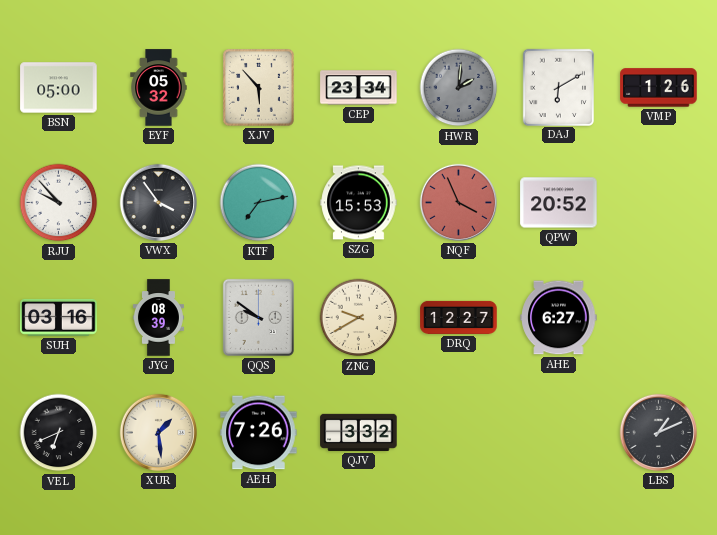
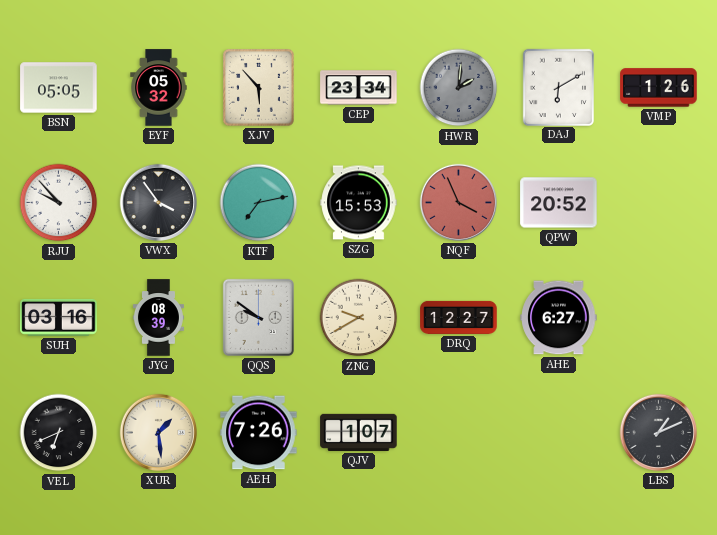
BSN: 05:00 -> 05:05 (59, 88)
QJV: 3:32 -> 1:07 (359, 432)
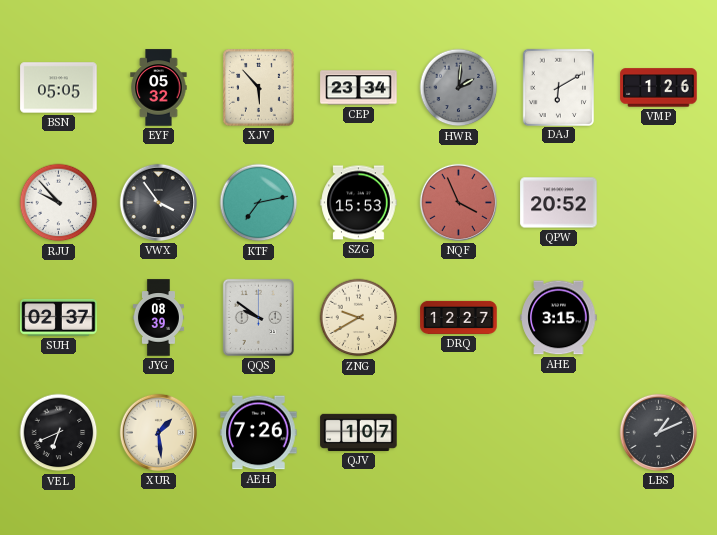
SUH: 03:16 -> 02:37 (59, 317)
AHE: 6:27 -> 3:15 (559, 318)
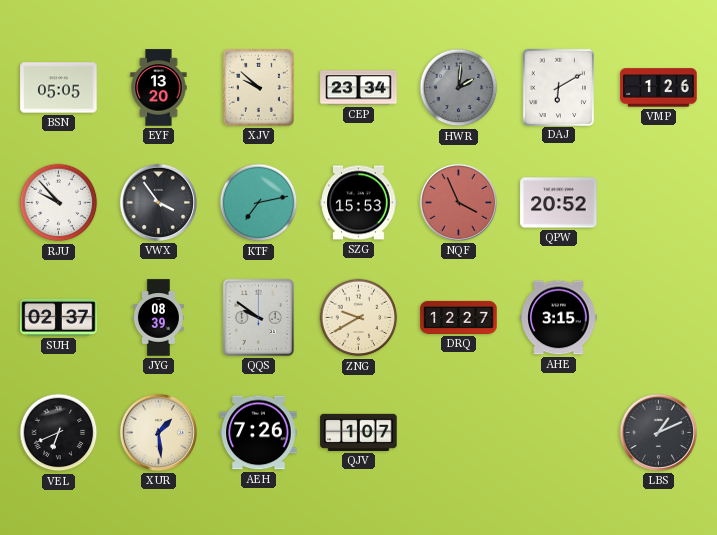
EYF: 05:32 -> 13:20 (159, 88)
XJV: 5:53 -> 9:52 (259, 88)
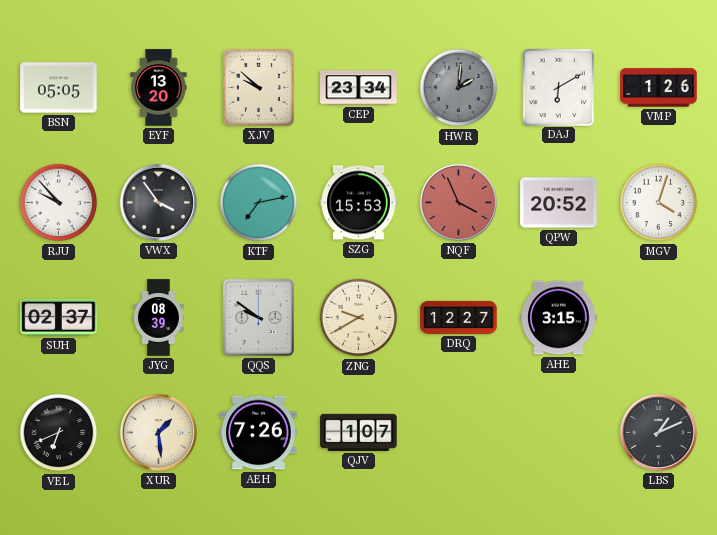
MGV: none -> 4:03 (659, 203)
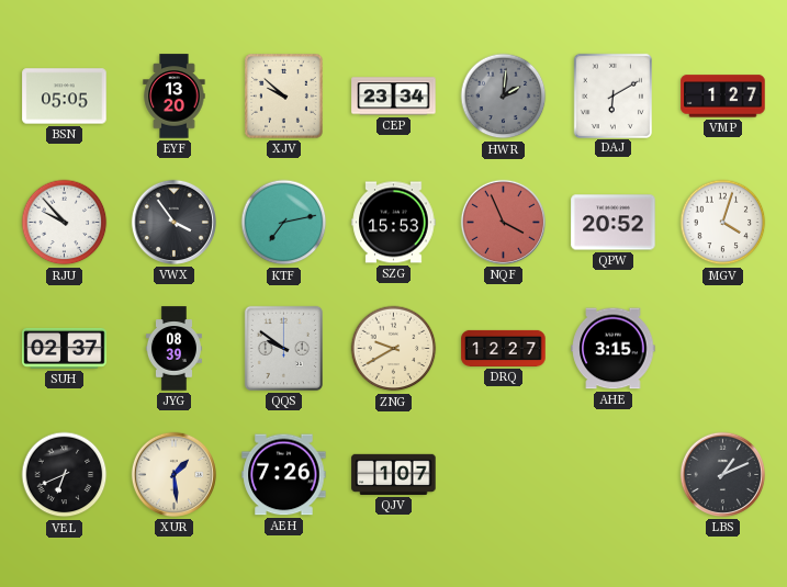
VMP: 1:26 -> 1:27 (723, 97)
